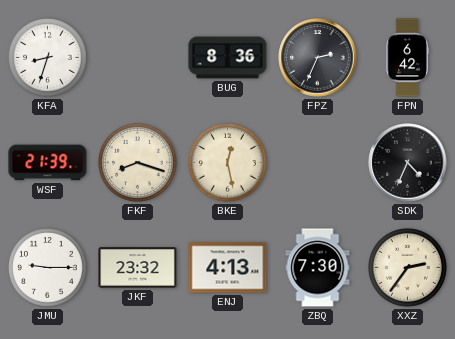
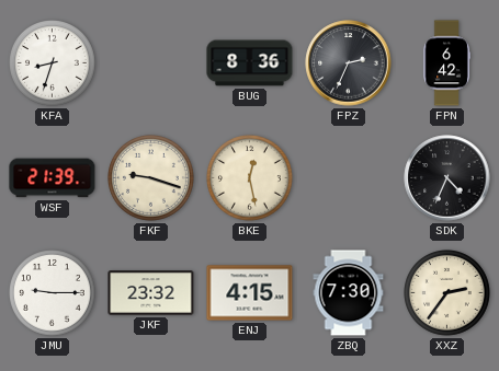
FKF: 8:18 -> 9:18 (151, 178)
ENJ: 4:13 -> 4:15 (250, 293)
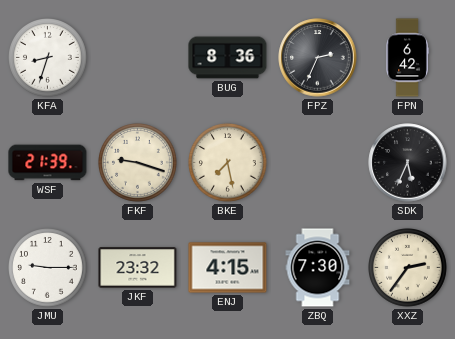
BKE: 12:28 -> 7:28 (228, 163)
SDK: 4:34 -> 5:34 (408, 163)
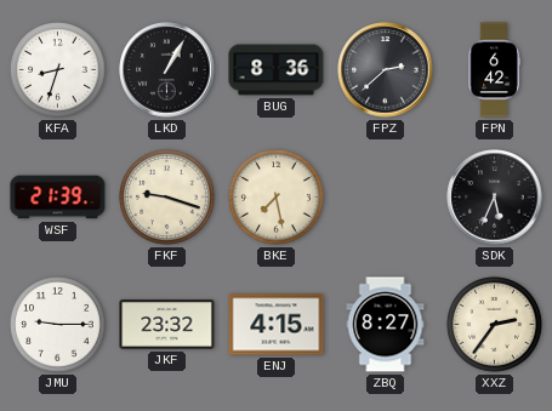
LKD: none -> 1:05 (167, 70)
FPZ: 2:34 -> 2:38 (386, 70)
ZBQ: 7:30 -> 8:27 (386, 325)
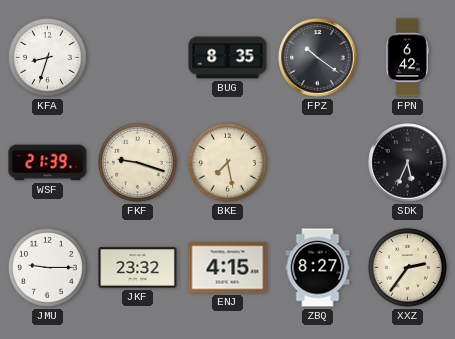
LKD: 1:05 -> none (167, 70)
BUG: 8:36 -> 8:35 (228, 58)
FPZ: 2:38 -> 10:21 (318, 58)
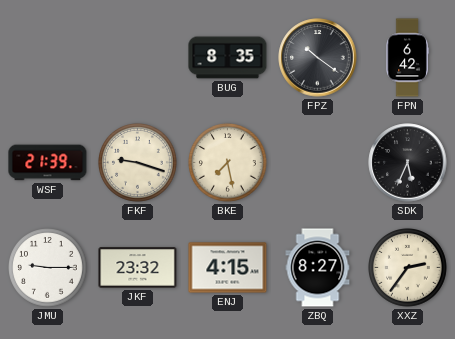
KFA: 8:33 -> none (48, 58)
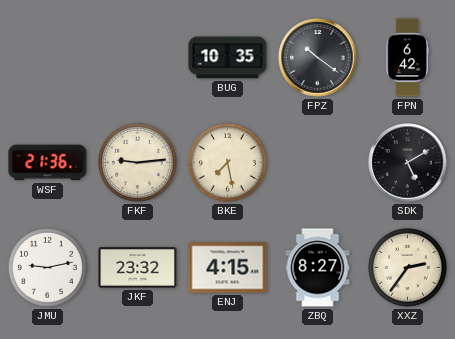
BUG: 8:35 -> 10:35 (228, 58)
WSF: 21:39 -> 21:36 (48, 163)
FKF: 9:18 -> 9:14 (138, 163)
SDK: 5:34 -> 5:10 (408, 163)
JMU: 9:15 -> 9:13 (48, 268)
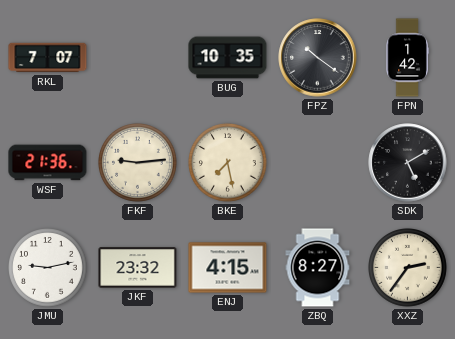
RKL: none -> 7:07 (48, 58)
FPN: 6:42 -> 1:42 (407, 58)
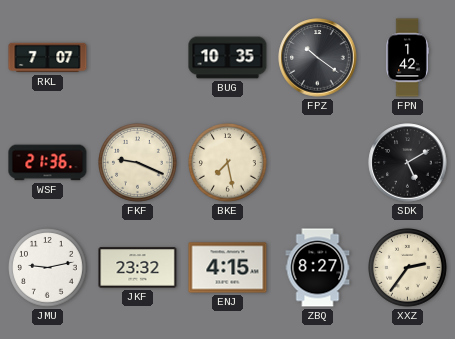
FKF: 9:14 -> 9:19 (138, 163)
